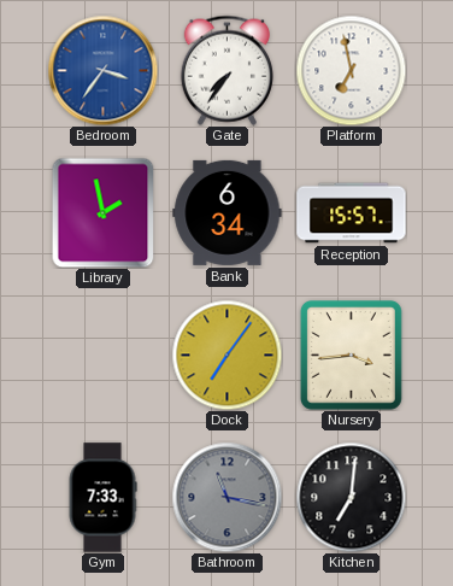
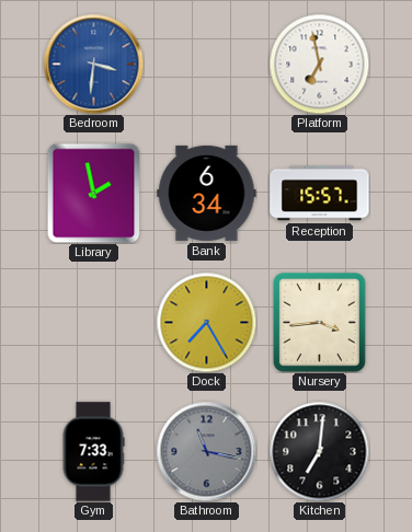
Bedroom: 3:36 -> 3:31 (93, 63)
Gate: 7:36 -> none (226, 70)
Dock: 7:06 -> 7:25 (206, 322)
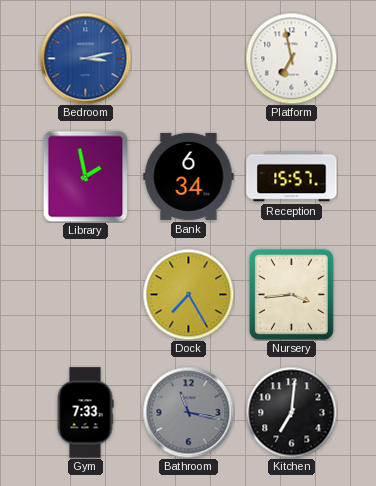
Bedroom: 3:31 -> 3:13 (85, 58)
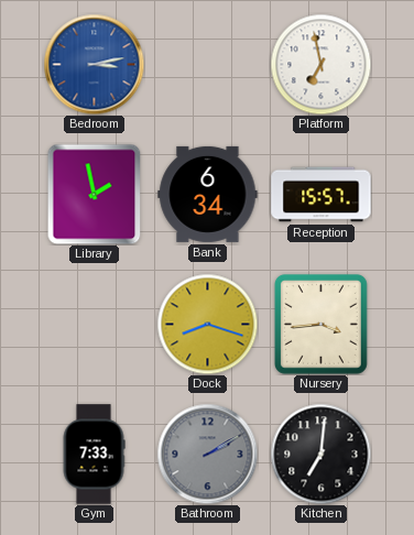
Dock: 7:25 -> 8:18 (207, 324)
Bathroom: 11:17 -> 2:10 (207, 454)
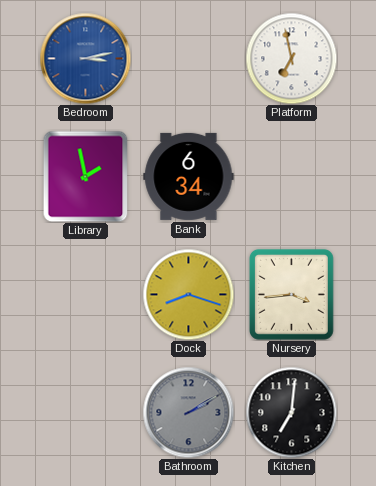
Reception: 15:57 -> none (322, 195)
Gym: 7:33 -> none (94, 455)
